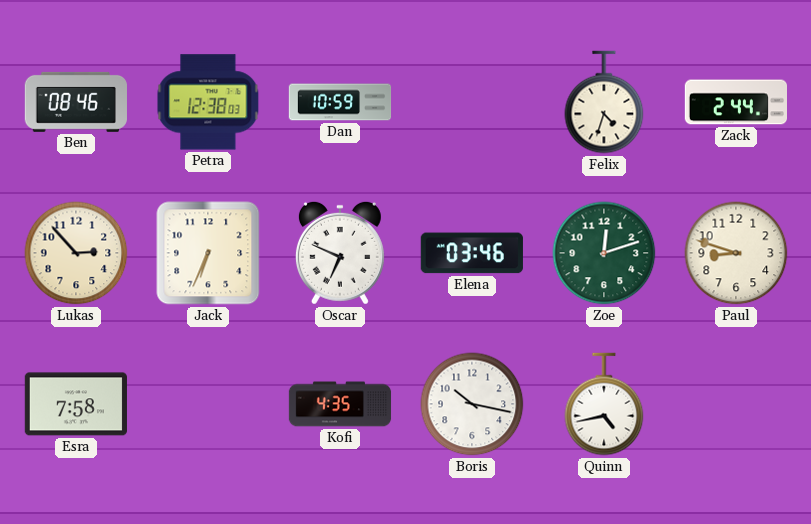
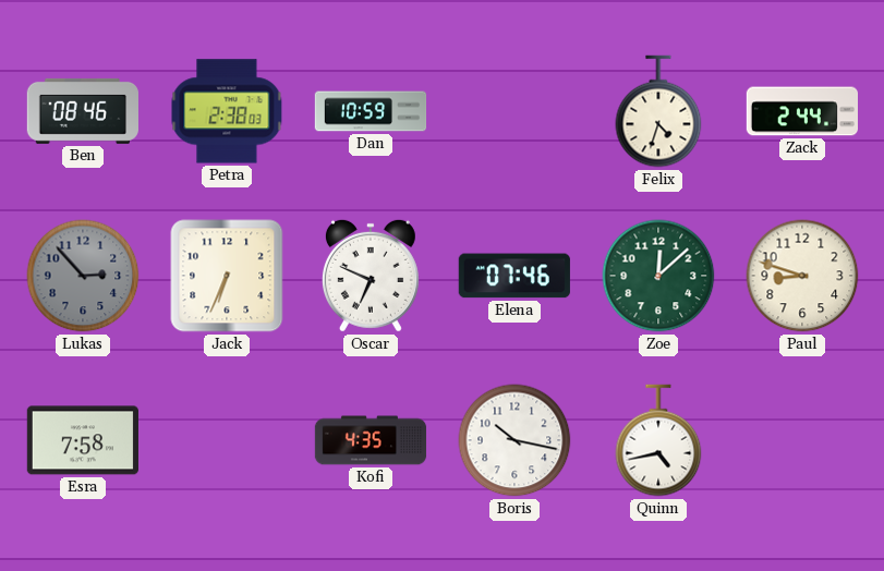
Petra: 12:38 -> 2:38 (227, 111)
Lukas dial: cream -> grey (83, 276)
Elena: 03:46 -> 07:46 (514, 276)
Zoe: 12:12 -> 12:08 (658, 276)
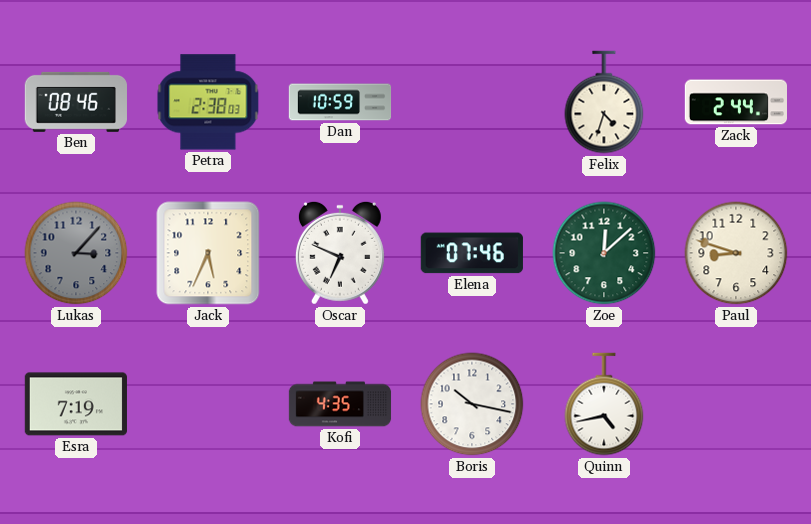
Lukas: 2:53 -> 3:07 (76, 253)
Jack: 6:34 -> 5:34 (208, 253)
Esra: 7:58 -> 7:19 (76, 404)
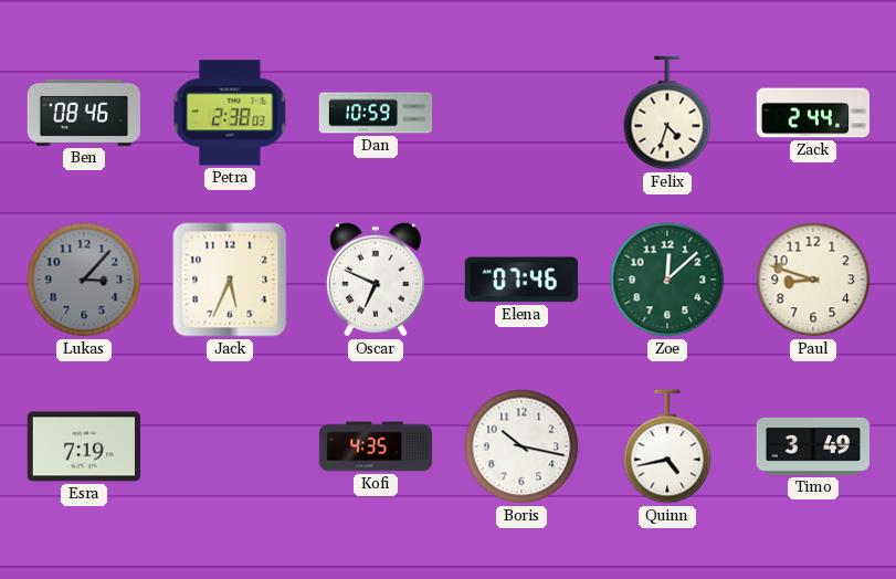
Timo: none -> 3:49 (813, 446)
